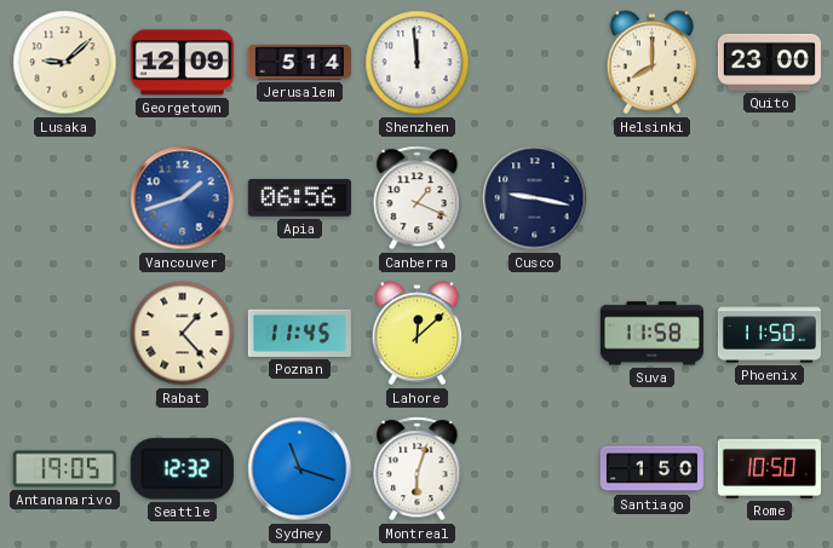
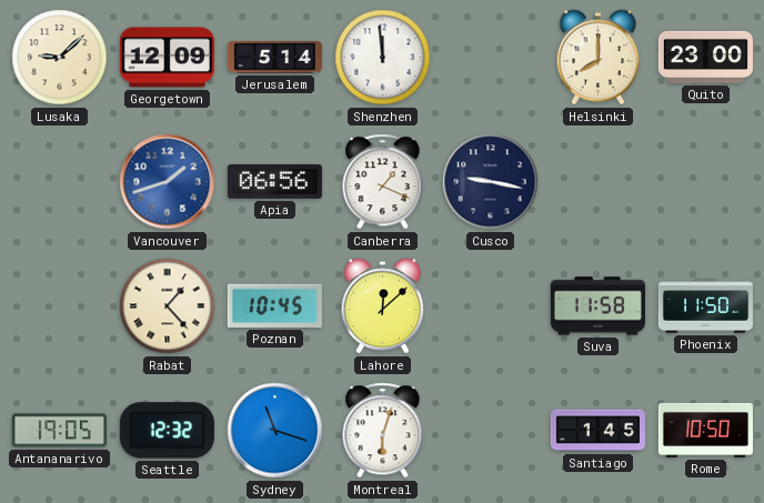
Poznan: 11:45 -> 10:45 (274, 305)
Santiago: 1:50 -> 1:45 (597, 431)
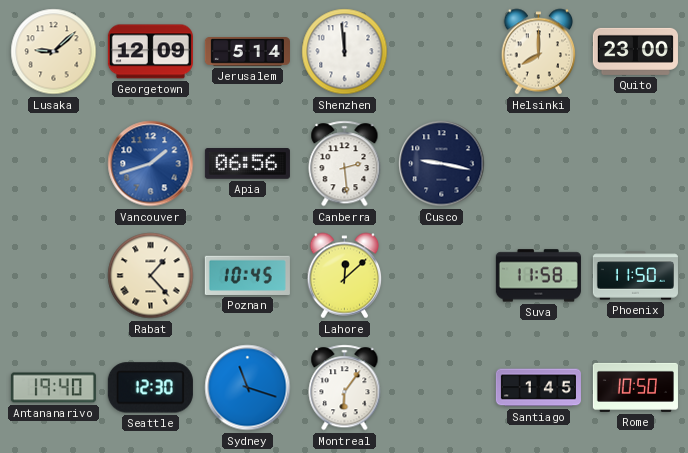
Canberra: 1:19 -> 2:29 (345, 164)
Antananarivo: 19:05 -> 19:40 (53, 388)
Seattle: 12:32 -> 12:30 (150, 388)
Montreal: 6:03 -> 6:06 (345, 388)
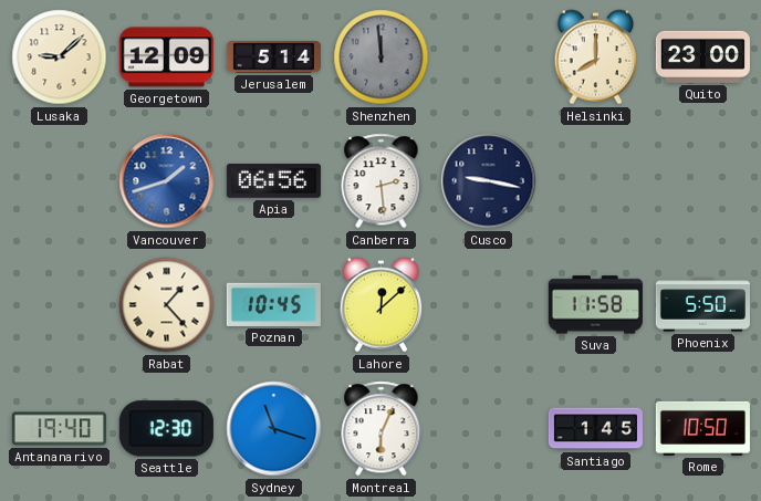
Shenzhen dial: white -> grey (382, 58)
Phoenix: 11:50 -> 5:50 (702, 305)
Montreal: 6:06 -> 6:04 (382, 429)
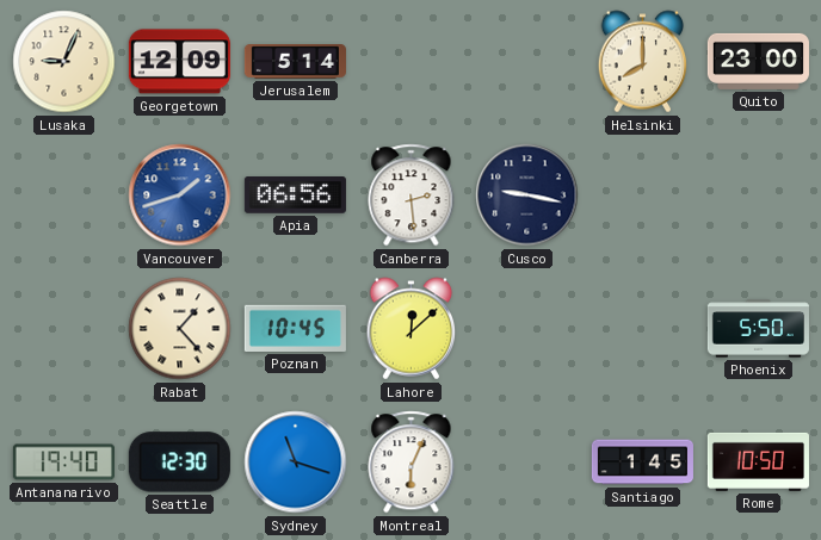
Lusaka: 9:08 -> 9:04 (64, 62)
Shenzhen: 11:59 -> none (382, 58)
Suva: 11:58 -> none (595, 305)
